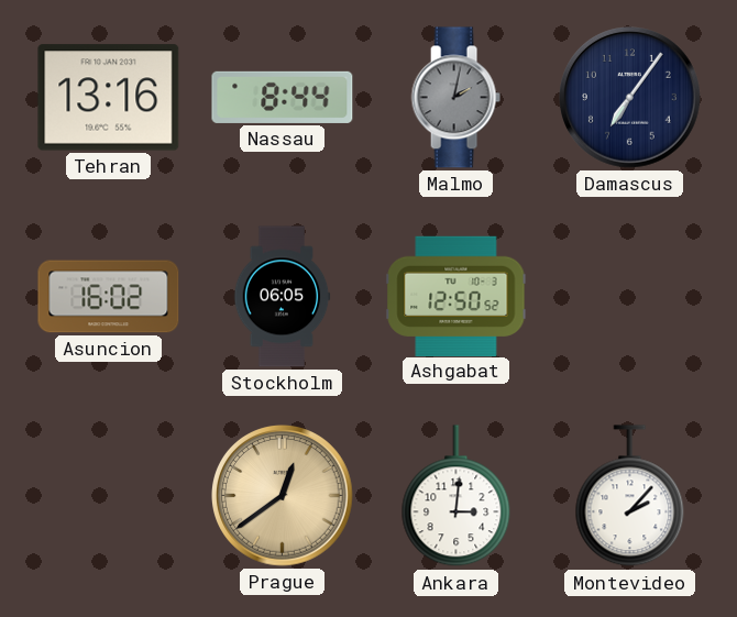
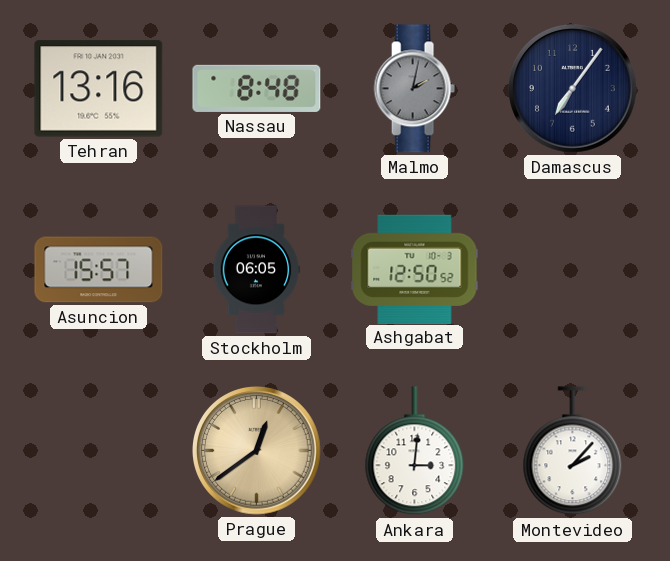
Nassau: 8:44 -> 8:48 (257, 88)
Asuncion: 16:02 -> 15:57 (99, 270)
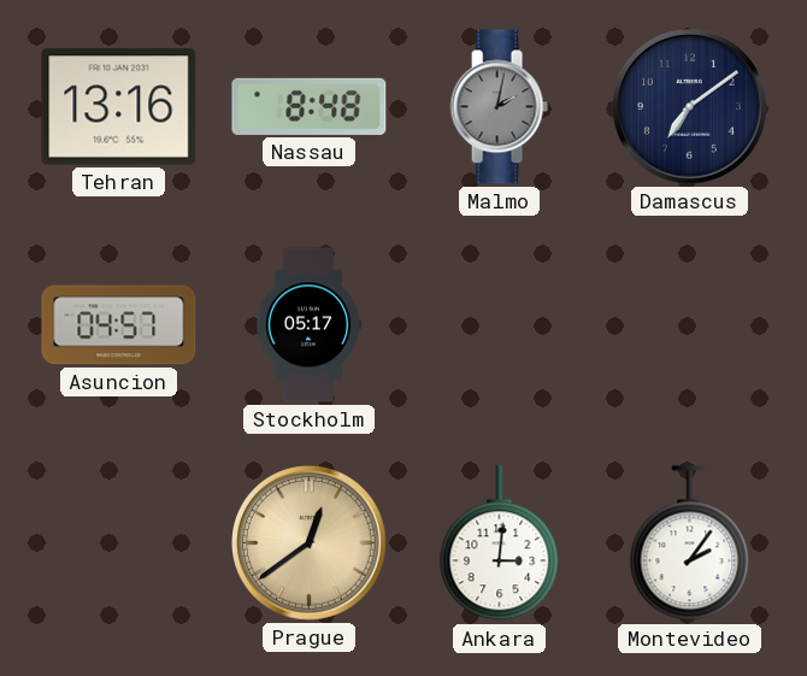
Damascus: 7:06 -> 7:09 (690, 107)
Asuncion: 15:57 -> 04:57 (119, 325)
Stockholm: 06:05 -> 05:17 (310, 325)
Ashgabat: 12:50 -> none (415, 269)
Montevideo: 2:07 -> 2:06 (690, 543)
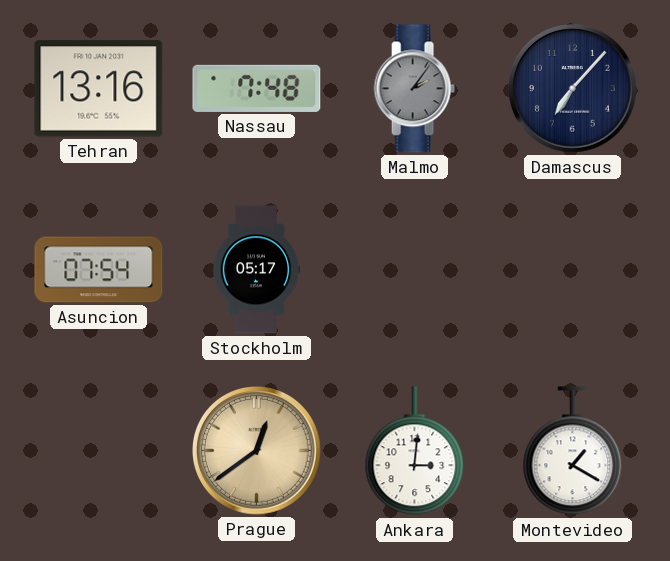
Nassau: 8:48 -> 7:48 (257, 88)
Malmo: 2:02 -> 2:06 (414, 89)
Damascus: 7:09 -> 7:07 (573, 89)
Asuncion: 04:57 -> 07:54 (99, 270)
Montevideo: 2:06 -> 1:20 (573, 451)
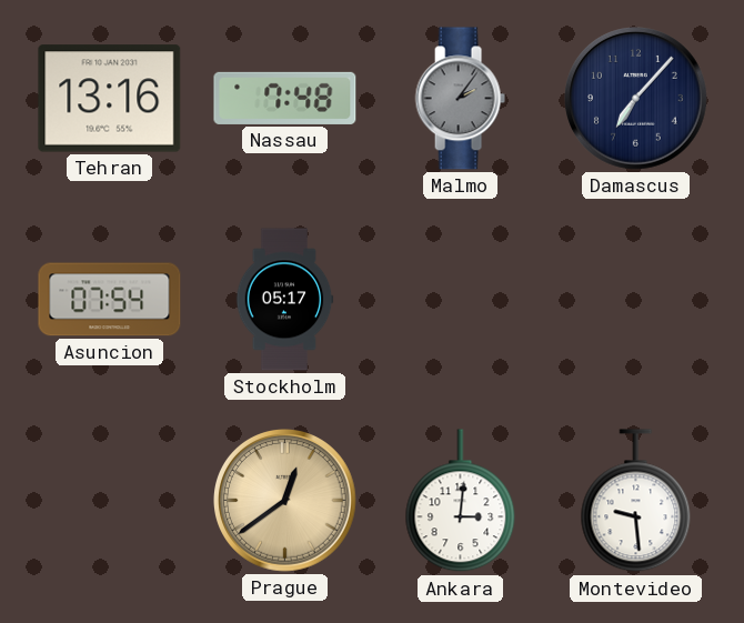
Montevideo: 1:20 -> 9:29 (636, 501)
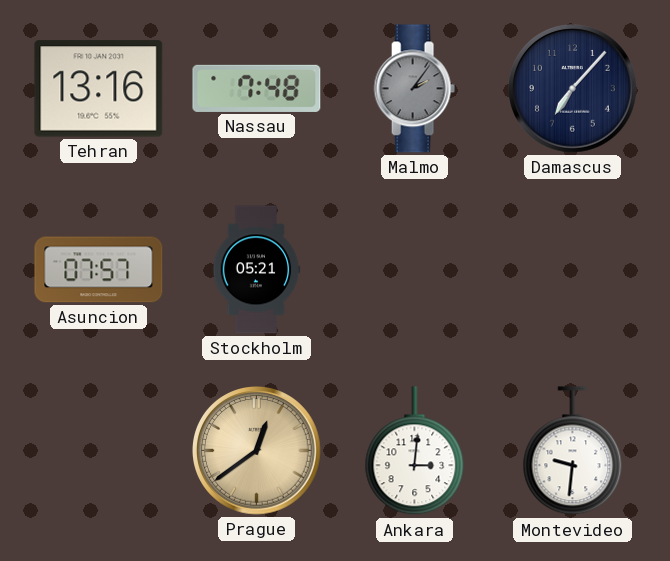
Asuncion: 07:54 -> 07:57 (99, 270)
Stockholm: 05:17 -> 05:21 (257, 270)
Montevideo: 9:29 -> 9:31 (573, 451)
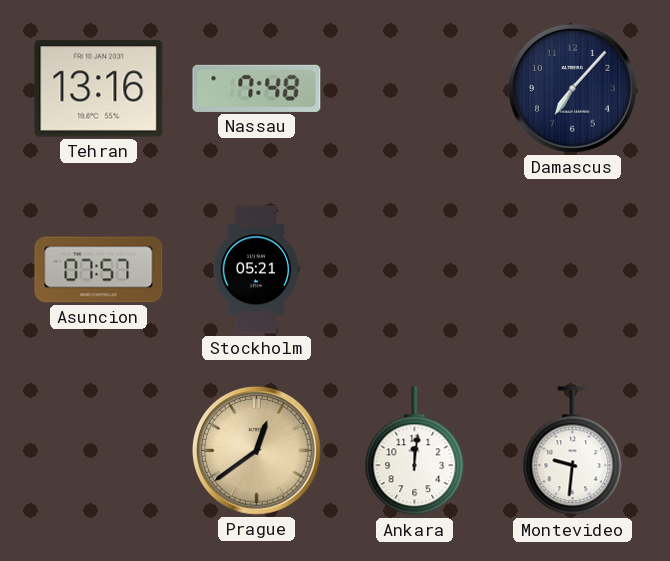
Malmo: 2:06 -> none (414, 89)
Ankara: 3:01 -> 12:01 (415, 451)
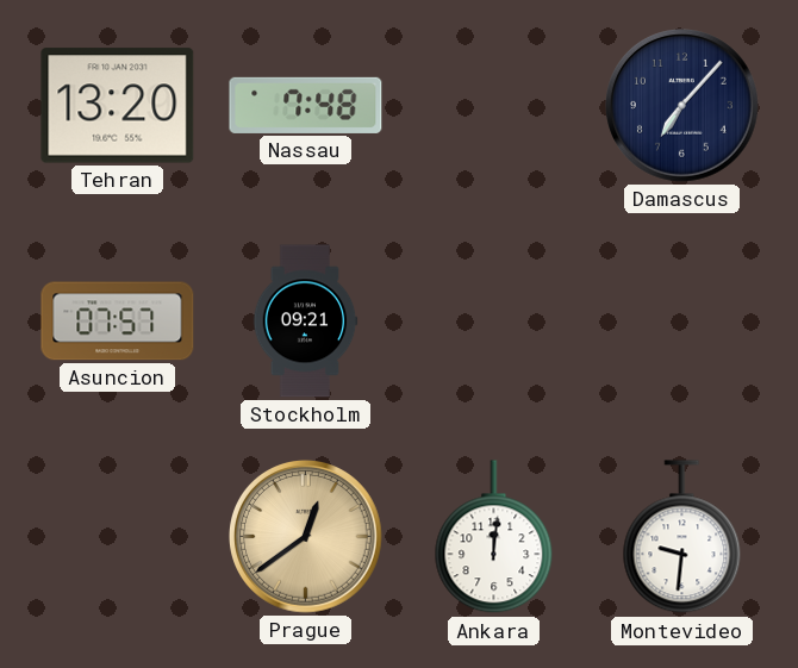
Tehran: 13:16 -> 13:20 (118, 106)
Stockholm: 05:21 -> 09:21 (306, 321)
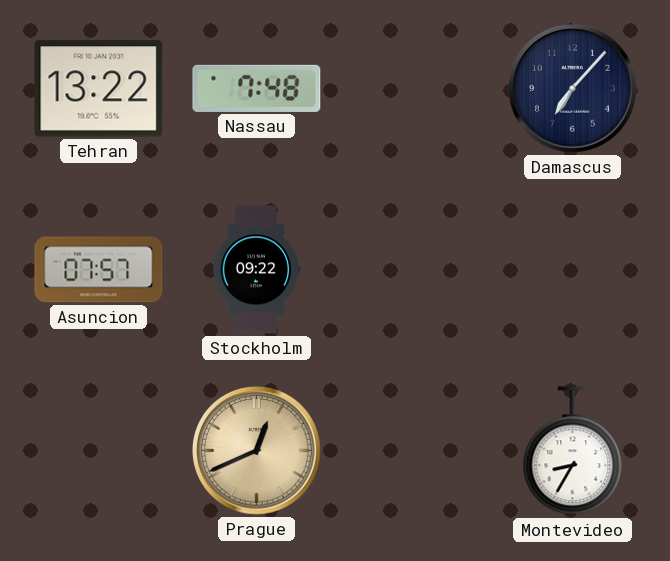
Tehran: 13:20 -> 13:22 (99, 89)
Stockholm: 09:21 -> 09:22 (257, 270)
Prague: 12:39 -> 12:41 (257, 451)
Ankara: 12:01 -> none (494, 537)
Montevideo: 9:31 -> 8:35 (573, 451)
